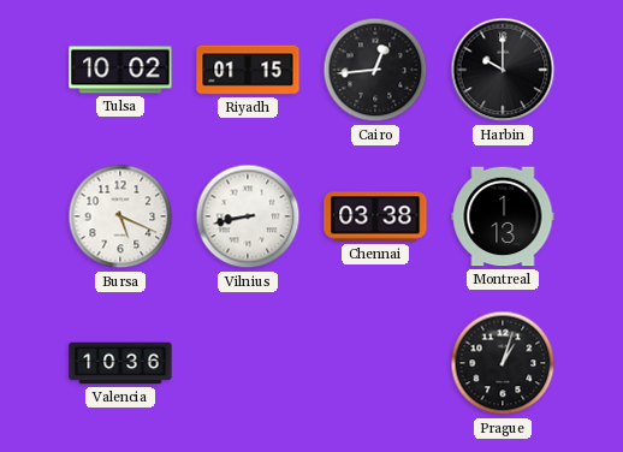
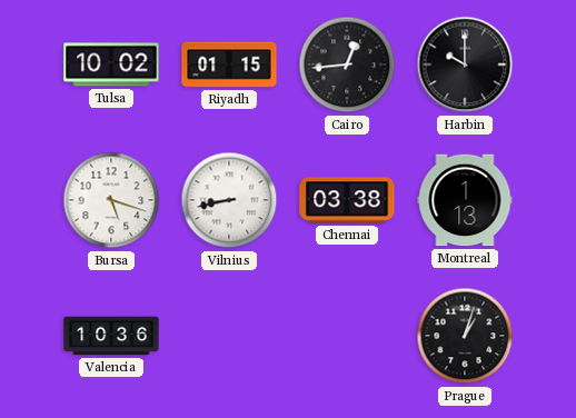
Bursa: 5:19 -> 5:18 (111, 200)
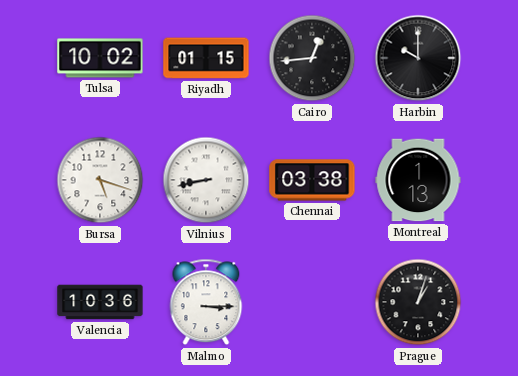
Malmo: none -> 3:15 (206, 302)
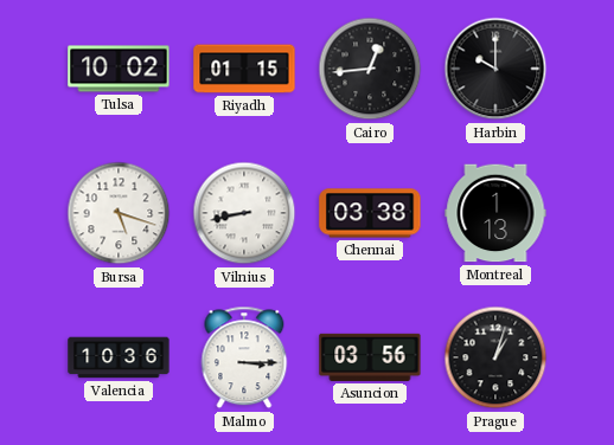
Asuncion: none -> 03:56 (370, 357)
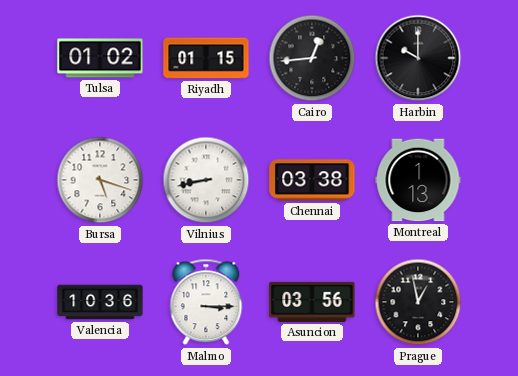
Tulsa: 10:02 -> 01:02 (100, 58)
Prague: 1:03 -> 12:58 (418, 302)
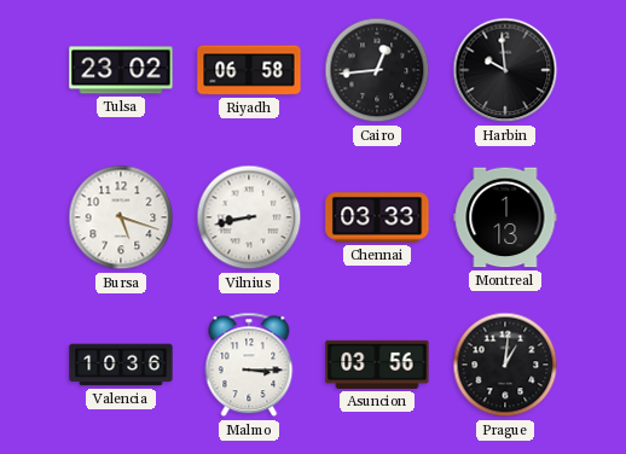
Tulsa: 01:02 -> 23:02 (121, 70)
Riyadh: 01:15 -> 06:58 (249, 70)
Harbin: 10:00 -> 9:59 (505, 70)
Chennai: 03:38 -> 03:33 (377, 217)
Prague: 12:58 -> 1:01 (505, 365)
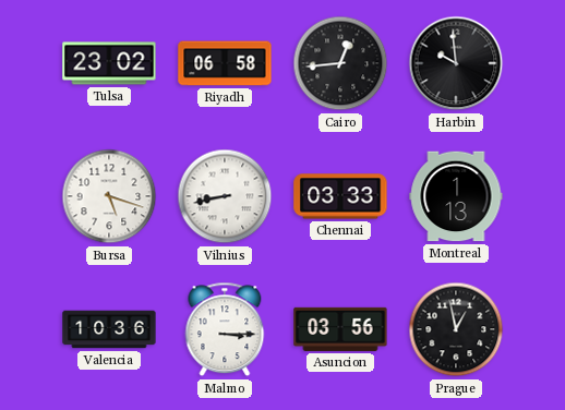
Prague: 1:01 -> 12:58 (456, 329)
